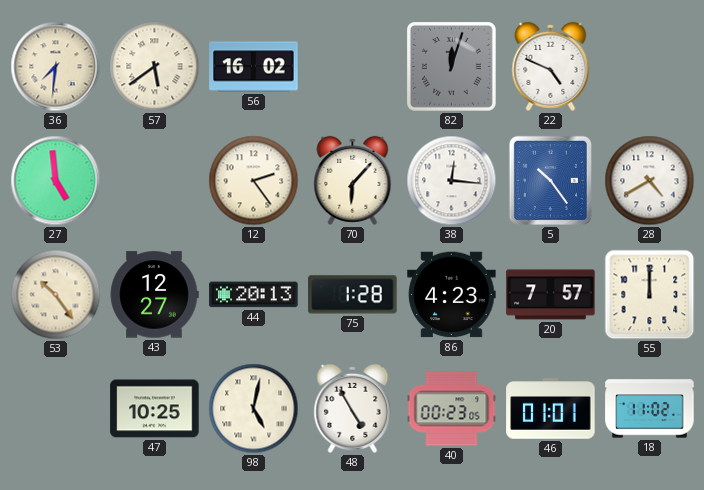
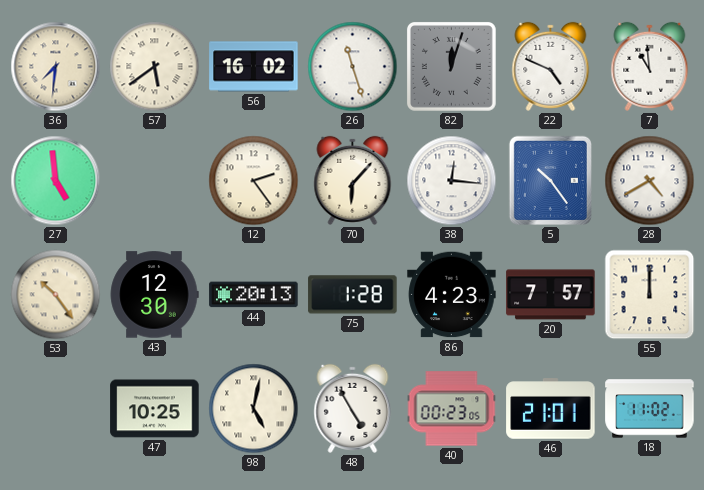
26: none -> 11:27 (353, 67)
7: none -> 10:59 (650, 66)
43: 12:27 -> 12:30 (154, 295)
46: 01:01 -> 21:01 (551, 409)
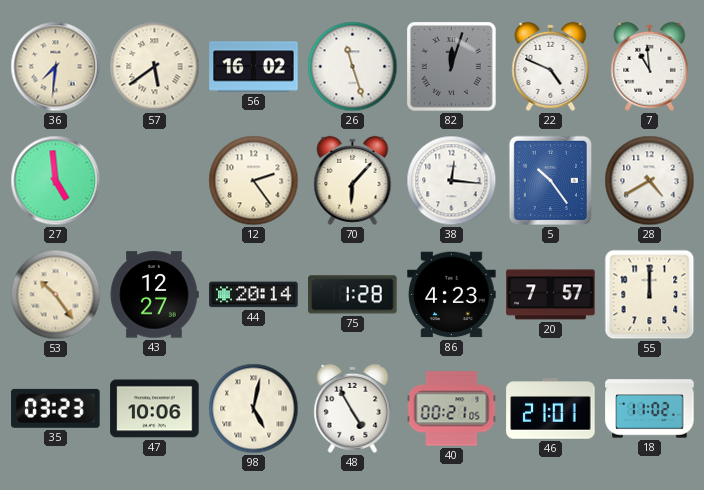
43: 12:30 -> 12:27 (154, 295)
44: 20:13 -> 20:14 (254, 295)
35: none -> 03:23 (56, 408)
47: 10:25 -> 10:06 (155, 409)
40: 00:23 -> 00:21 (452, 409)
